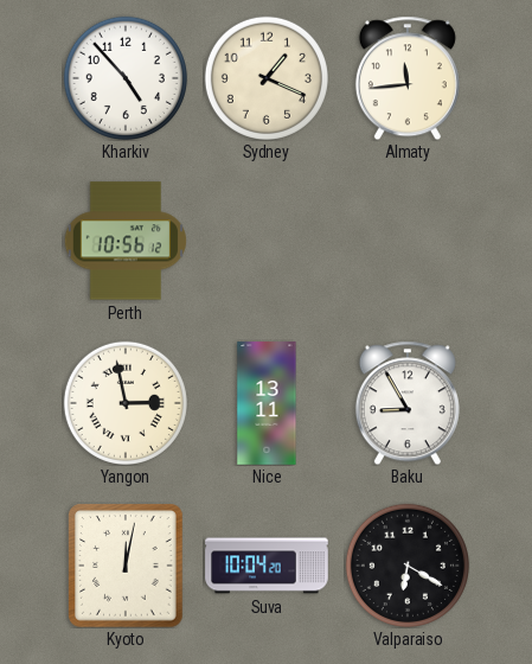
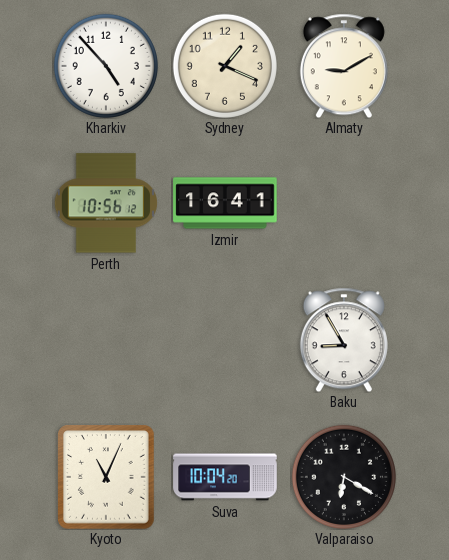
Almaty: 11:44 -> 9:10 (344, 66)
Izmir: none -> 16:41 (225, 203)
Yangon: 2:58 -> none (126, 403)
Nice: 13:11 -> none (267, 403)
Kyoto: 12:02 -> 11:04 (106, 477)
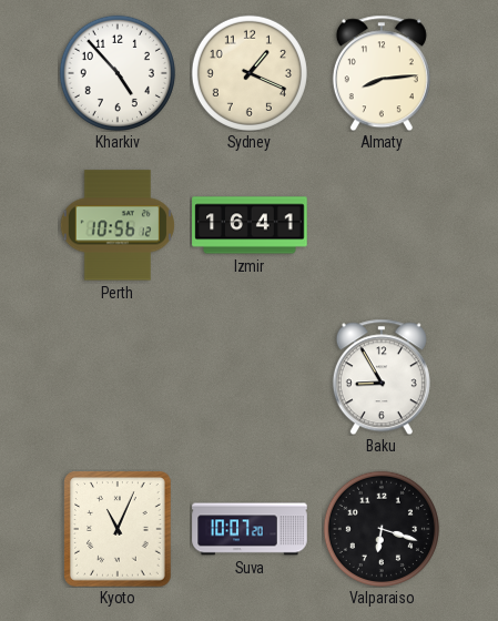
Almaty: 9:10 -> 8:14 (382, 73)
Suva: 10:04 -> 10:07 (250, 529)
Valparaiso: 6:20 -> 6:18 (382, 529)
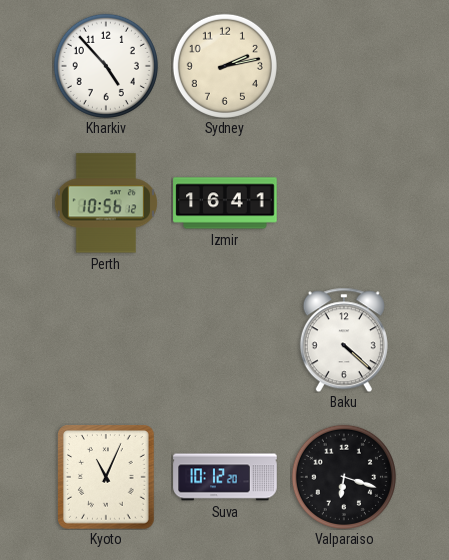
Sydney: 1:19 -> 2:13 (225, 66)
Almaty: 8:14 -> none (382, 73)
Baku: 8:55 -> 4:22 (344, 340)
Suva: 10:07 -> 10:12 (225, 477)
